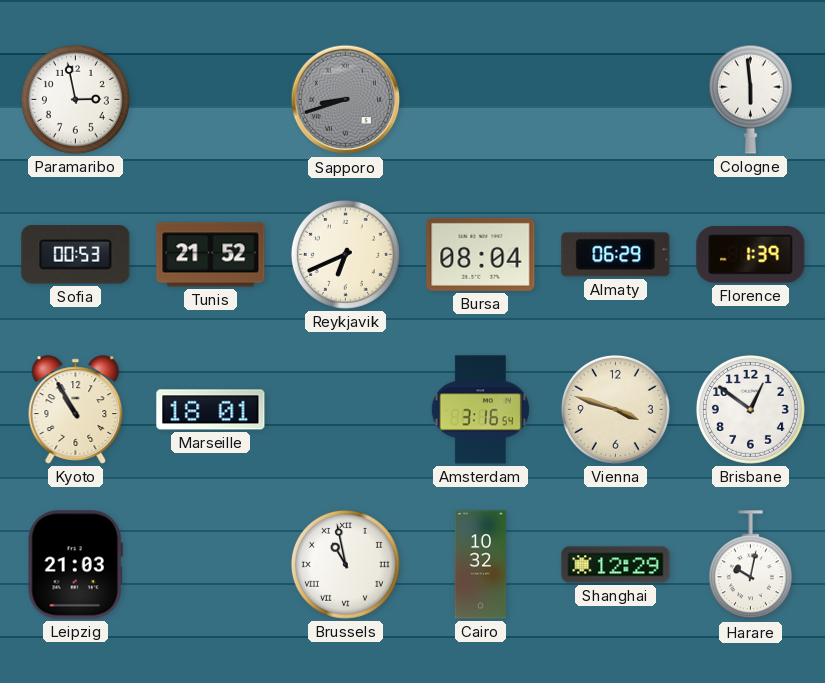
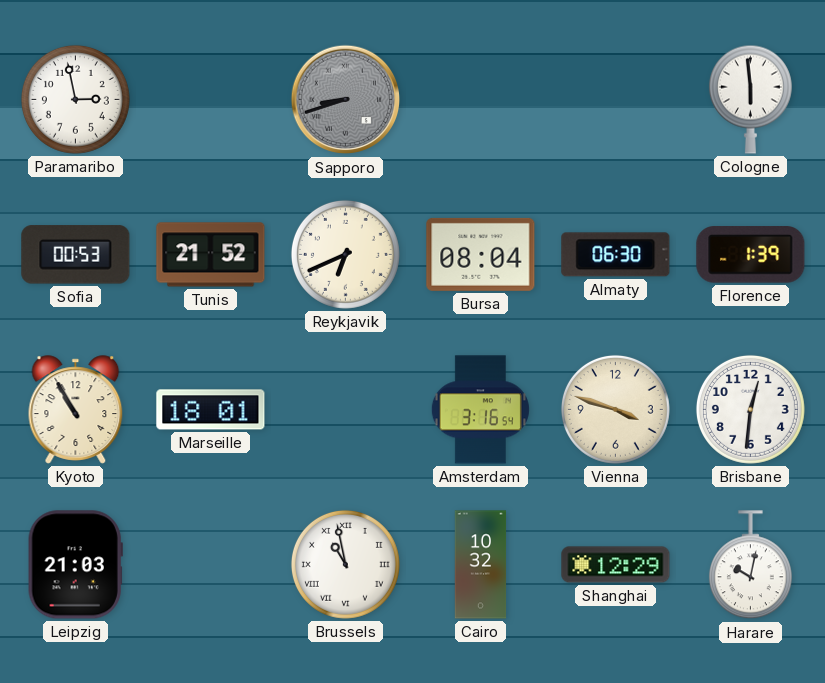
Almaty: 06:29 -> 06:30 (616, 255)
Brisbane: 12:51 -> 12:31 (750, 409)
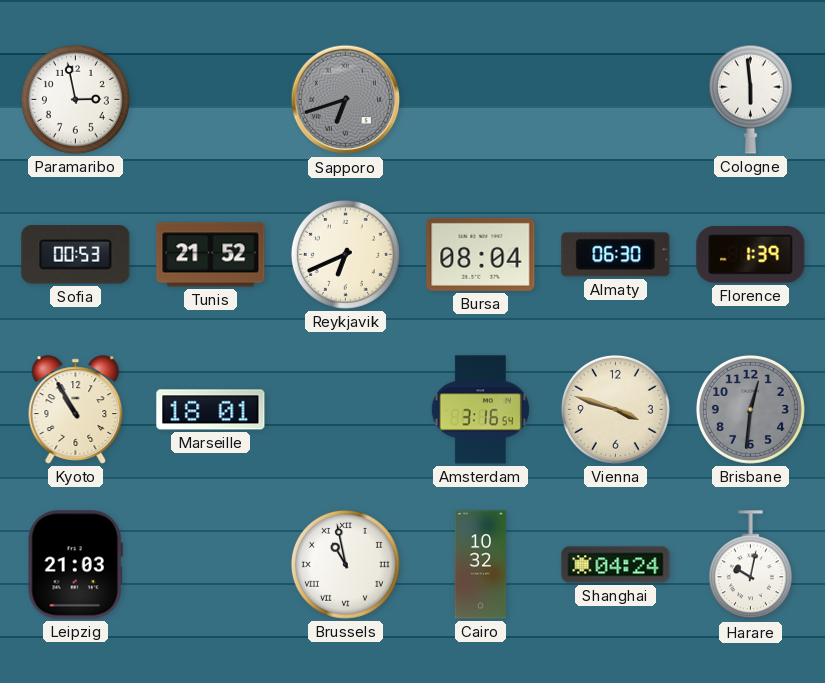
Sapporo: 8:42 -> 6:42 (346, 100)
Brisbane dial: white -> grey (750, 409)
Shanghai: 12:29 -> 04:24 (616, 565)
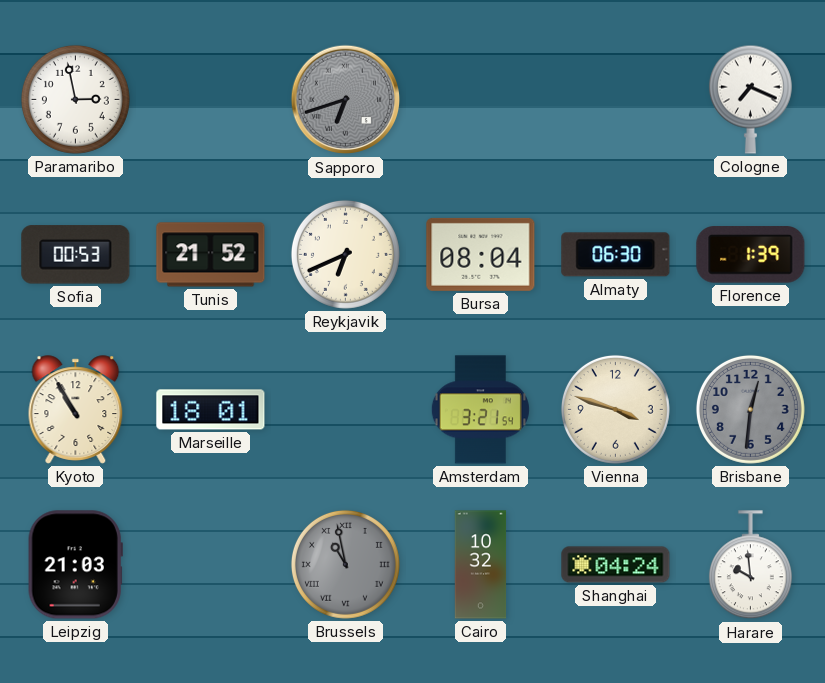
Cologne: 5:59 -> 7:19 (750, 99)
Amsterdam: 3:16 -> 3:21 (480, 410)
Brussels dial: white -> grey (345, 564)
Harare: 10:02 -> 9:59 (750, 565)
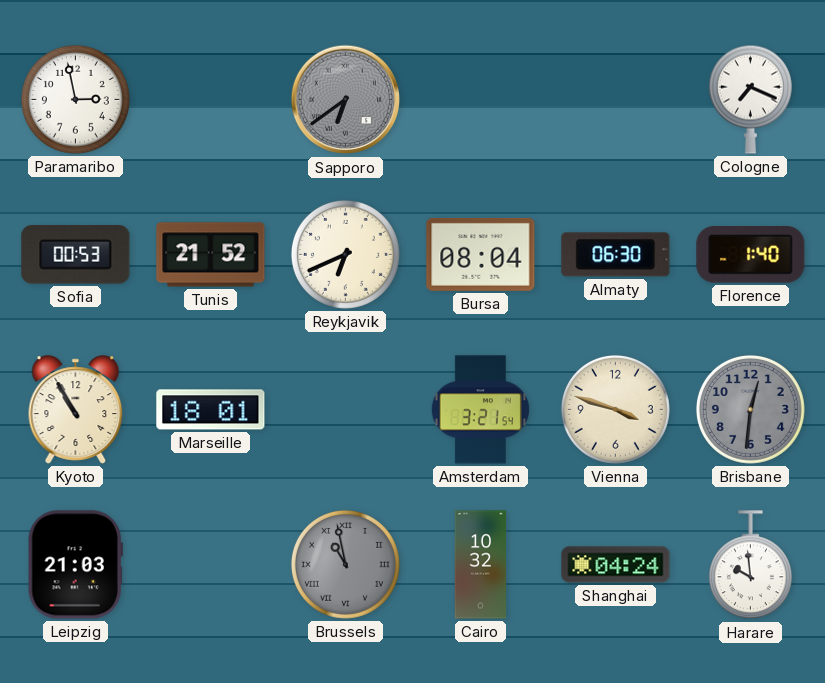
Sapporo: 6:42 -> 6:39 (346, 100)
Florence: 1:39 -> 1:40 (751, 255)
